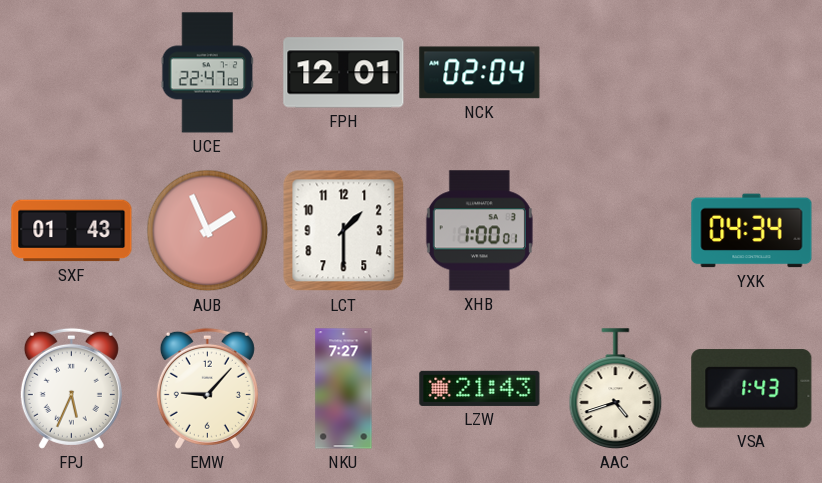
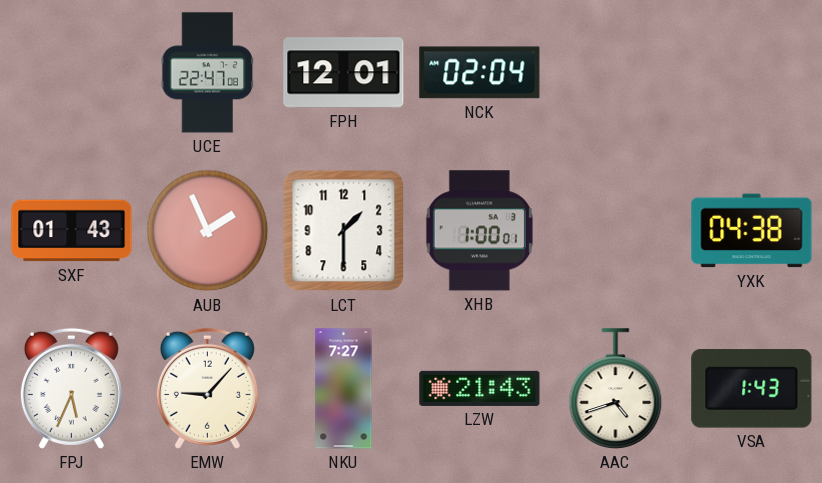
YXK: 04:34 -> 04:38 (752, 231)
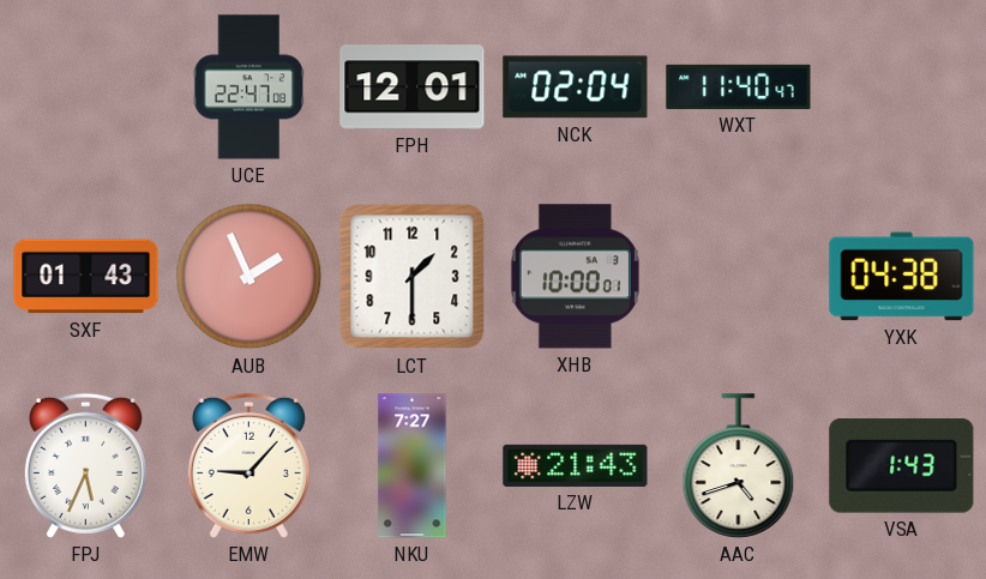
WXT: none -> 11:40 (739, 86)
XHB: 1:00 -> 10:00 (575, 277)
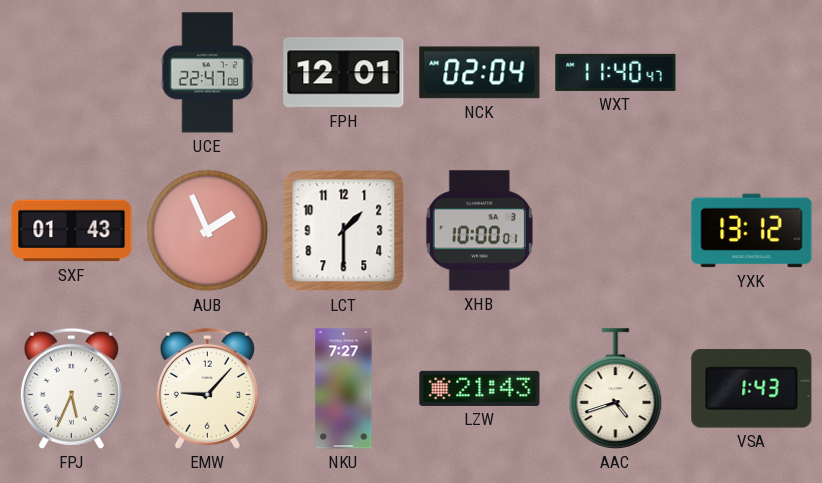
YXK: 04:38 -> 13:12 (752, 231)
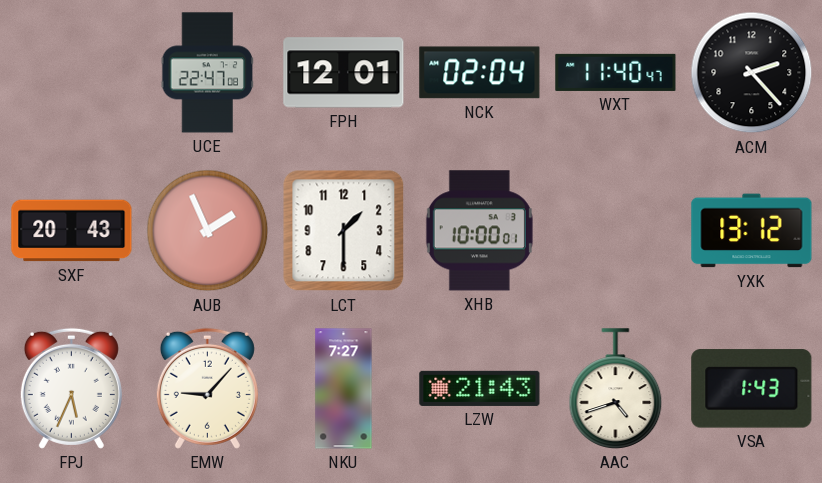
ACM: none -> 2:23 (752, 73)
SXF: 01:43 -> 20:43 (72, 231)
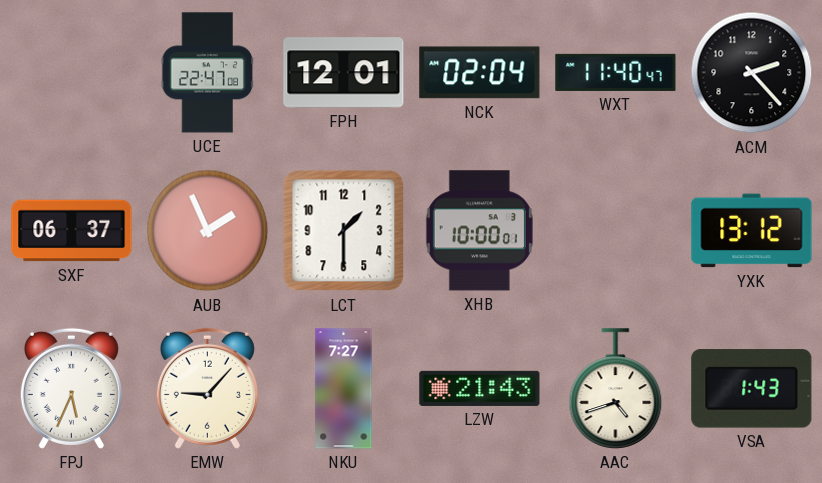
SXF: 20:43 -> 06:37 (72, 231)
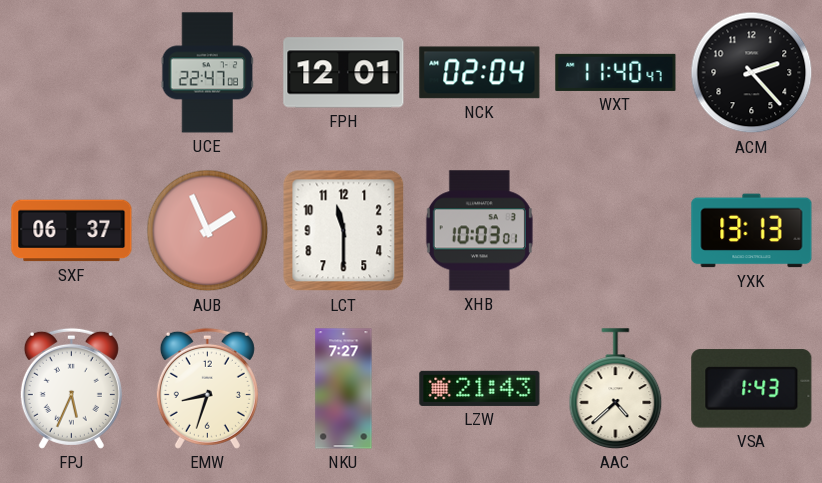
LCT: 1:30 -> 11:30 (344, 231)
XHB: 10:00 -> 10:03 (479, 231)
YXK: 13:12 -> 13:13 (752, 231)
EMW: 9:07 -> 8:33 (207, 388)
AAC: 4:42 -> 4:38 (616, 389)
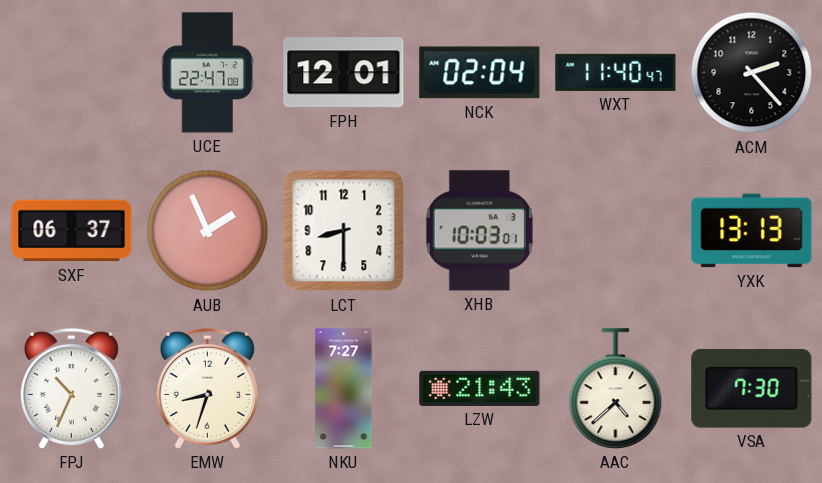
LCT: 11:30 -> 8:30 (344, 231)
FPJ: 5:34 -> 10:34 (71, 388)
VSA: 1:43 -> 7:30 (752, 389)
